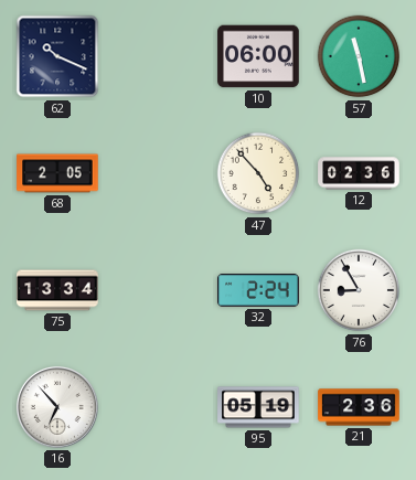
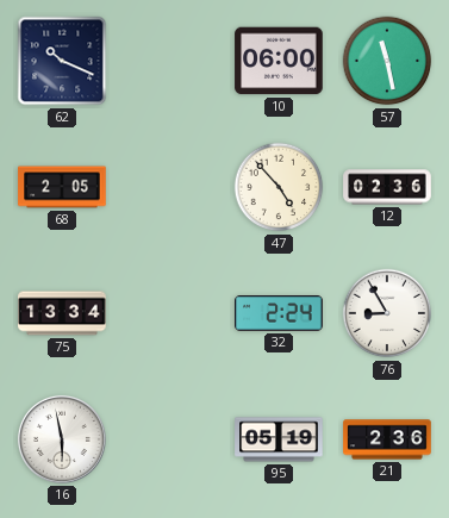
16: 6:53 -> 5:58 (62, 439)
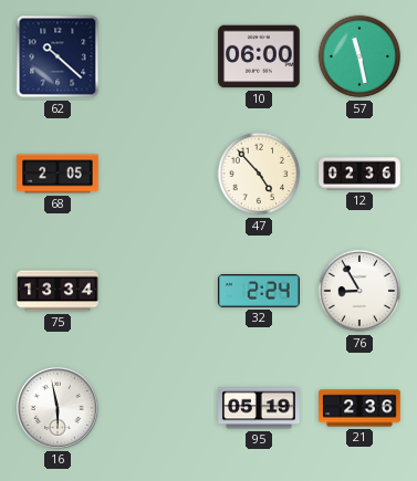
62: 10:19 -> 10:22 (58, 56)
